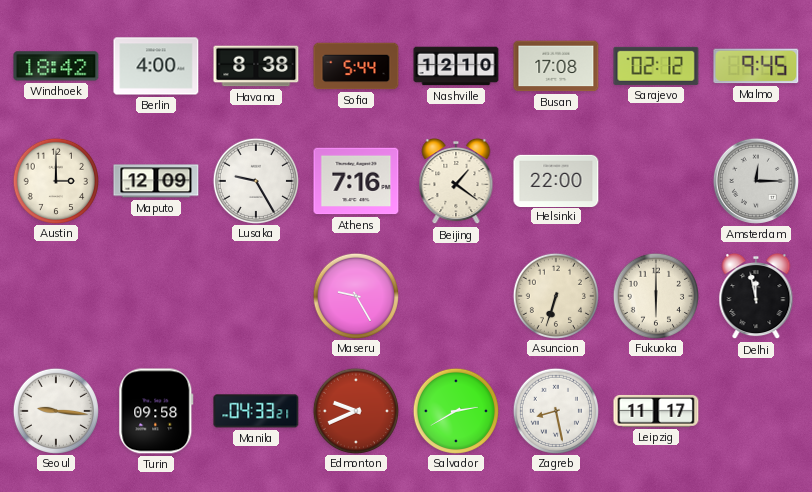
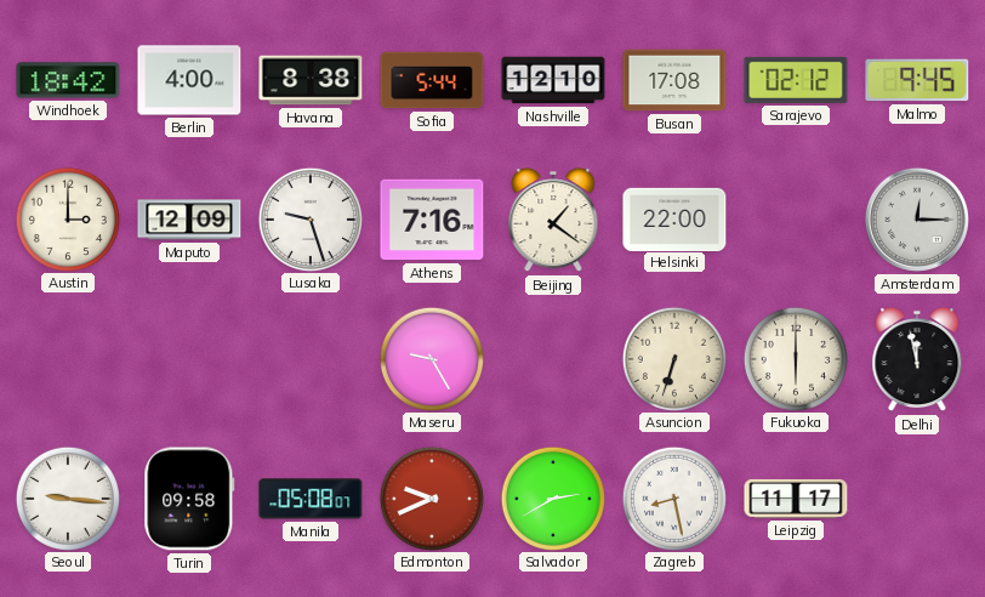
Lusaka: 9:25 -> 9:27 (309, 218)
Manila: 04:33 -> 05:08 (311, 499)
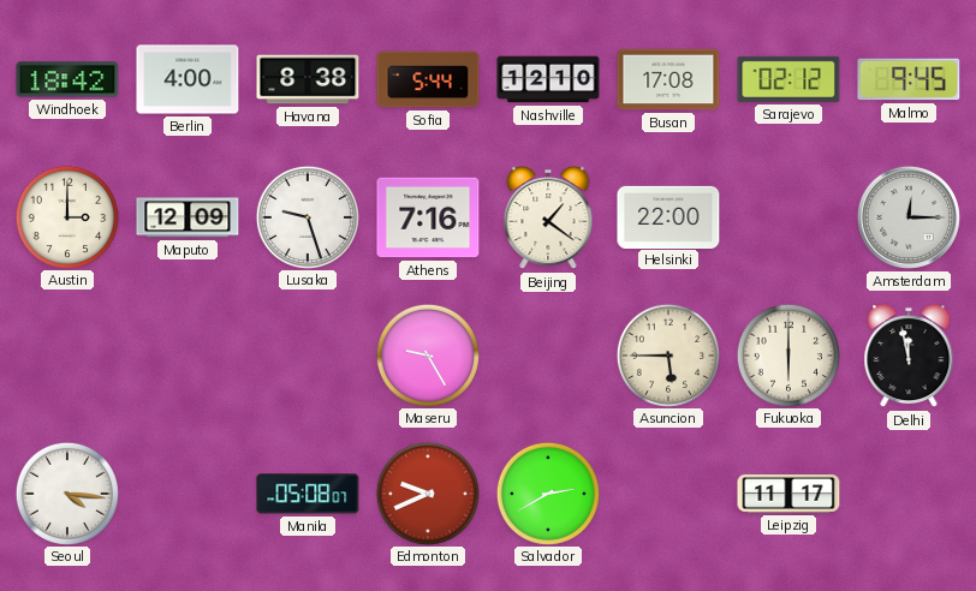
Asuncion: 6:33 -> 5:45 (667, 354)
Seoul: 9:16 -> 4:16 (66, 492)
Turin: 09:58 -> none (189, 499)
Zagreb: 8:28 -> none (673, 497)
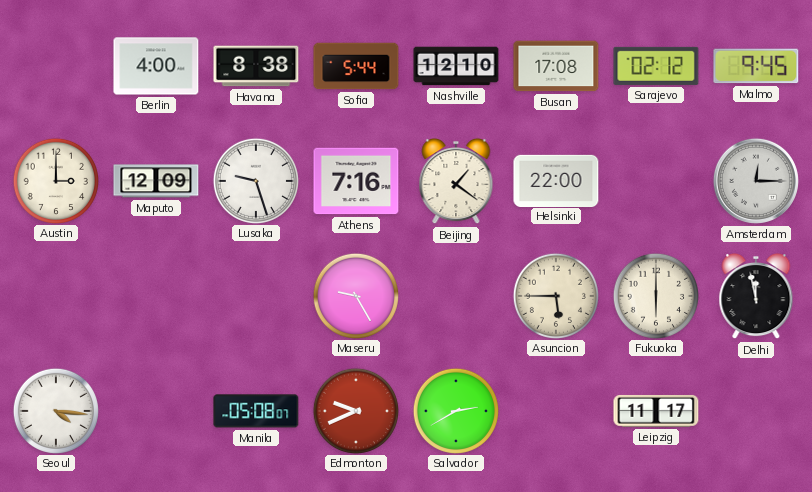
Windhoek: 18:42 -> none (67, 79)
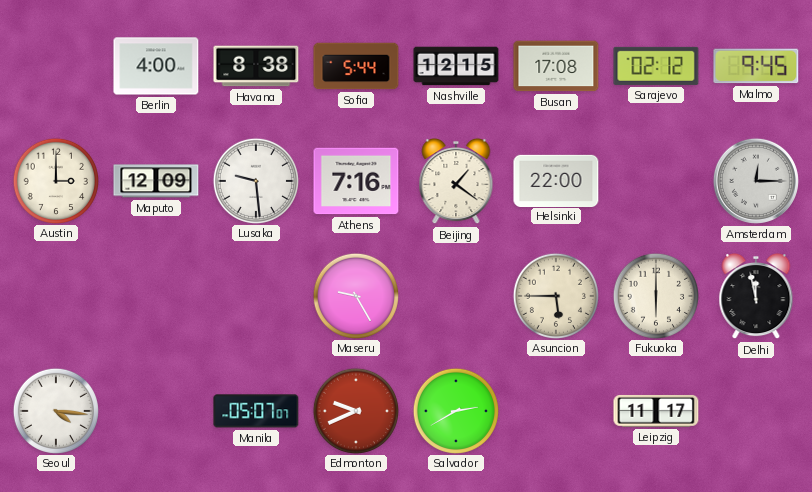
Nashville: 12:10 -> 12:15 (456, 66)
Lusaka: 9:27 -> 9:29 (255, 180)
Manila: 05:08 -> 05:07 (256, 411)
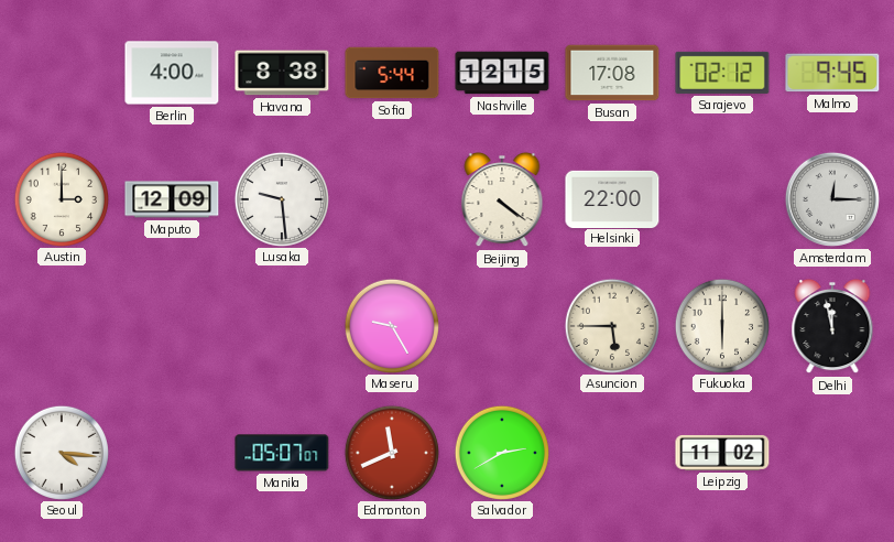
Athens: 7:16 -> none (356, 181)
Beijing: 1:21 -> 4:21 (502, 199)
Edmonton: 9:41 -> 11:41 (391, 452)
Leipzig: 11:17 -> 11:02 (722, 453)
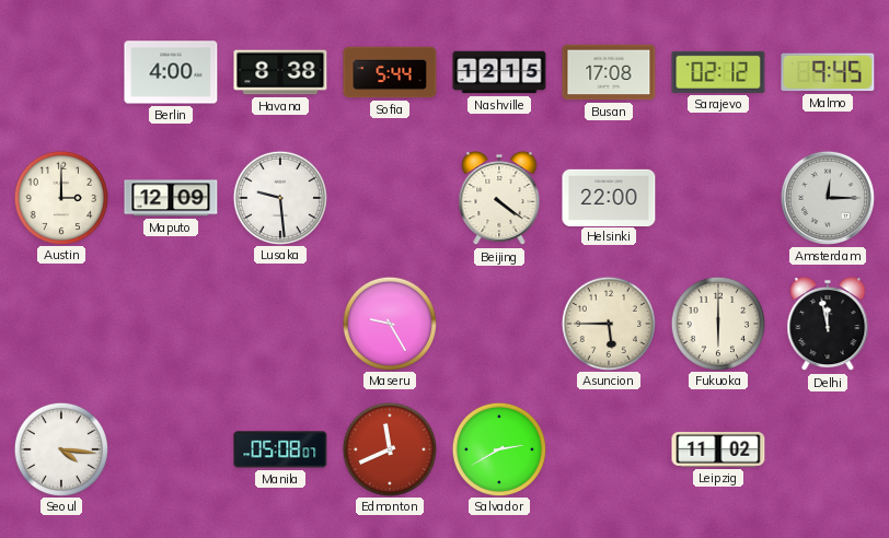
Manila: 05:07 -> 05:08 (280, 449)
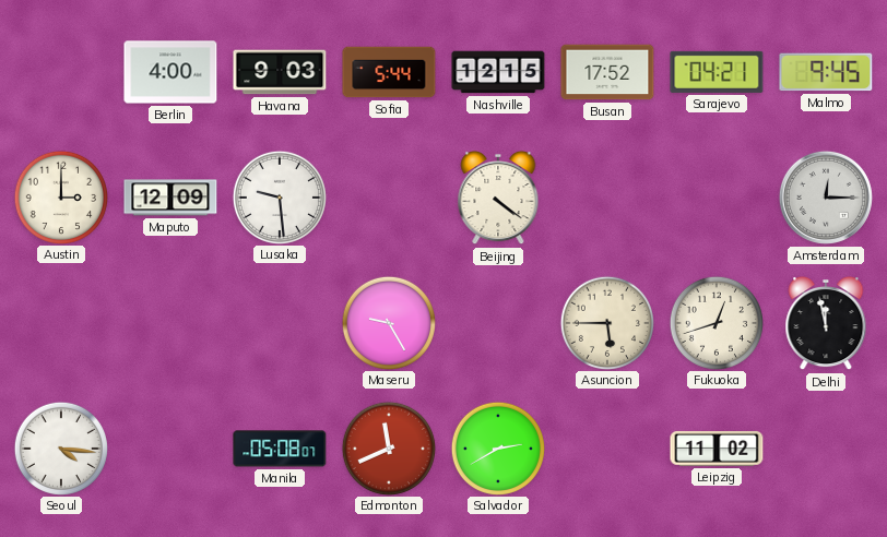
Havana: 8:38 -> 9:03 (280, 72)
Busan: 17:08 -> 17:52 (607, 72)
Sarajevo: 02:12 -> 04:21 (717, 72)
Helsinki: 22:00 -> none (609, 197)
Fukuoka: 6:00 -> 12:42 (715, 322)
